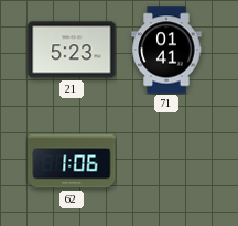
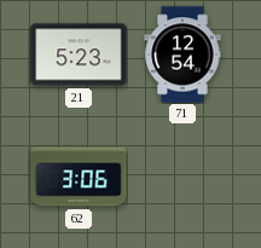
71: 01:41 -> 12:54 (182, 54)
62: 1:06 -> 3:06 (79, 177)
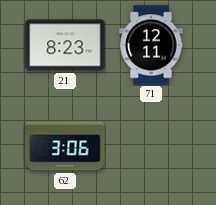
21: 5:23 -> 8:23 (65, 45)
71: 12:54 -> 12:11 (151, 45)
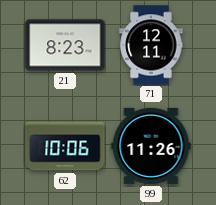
62: 3:06 -> 10:06 (65, 146)
99: none -> 11:26 (151, 146)
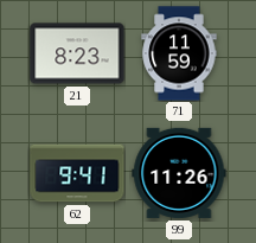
71: 12:11 -> 11:59 (179, 53)
62: 10:06 -> 9:41 (77, 173)
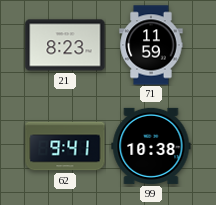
99: 11:26 -> 10:38 (151, 146)
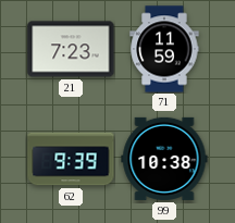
21: 8:23 -> 7:23 (71, 49)
62: 9:41 -> 9:39 (71, 159)
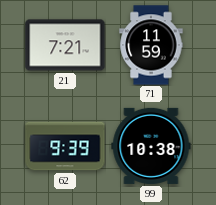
21: 7:23 -> 7:21 (65, 45)
